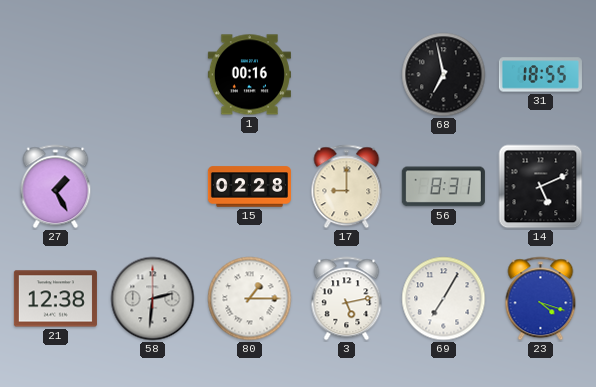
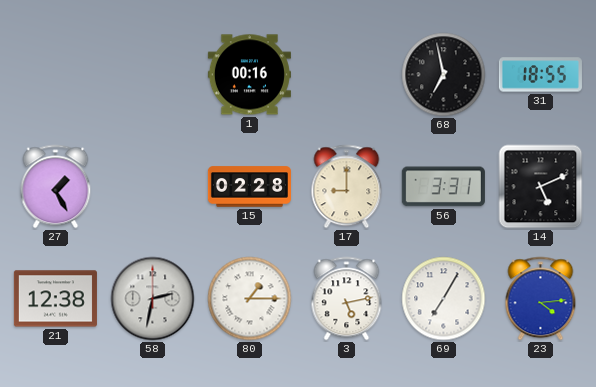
56: 8:31 -> 3:31 (443, 187)
58: 2:31 -> 2:32 (153, 299)
23: 4:18 -> 4:14 (541, 299)
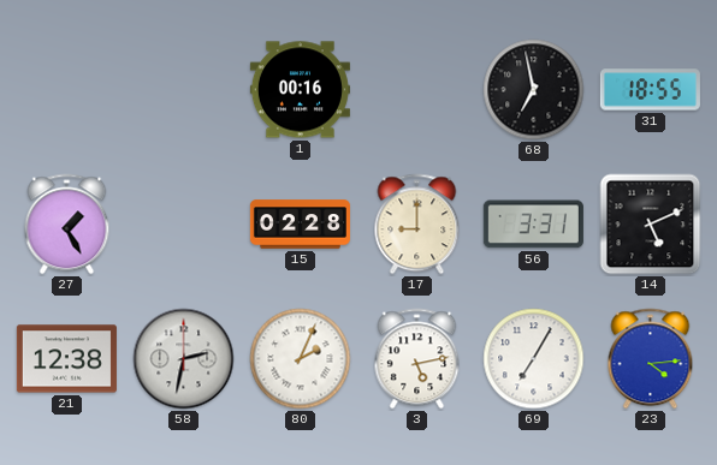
80: 1:15 -> 2:04 (301, 359)
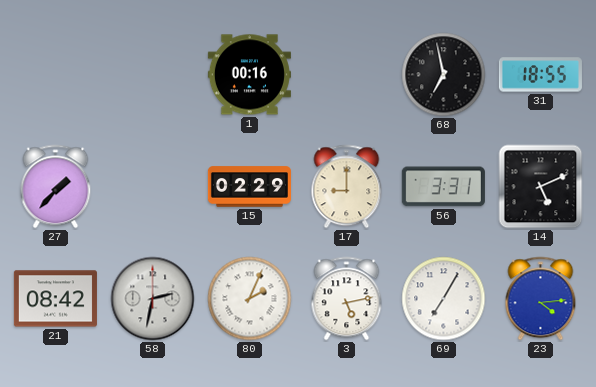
27: 1:25 -> 1:37 (56, 187)
15: 02:28 -> 02:29 (249, 187)
21: 12:38 -> 08:42 (55, 299)
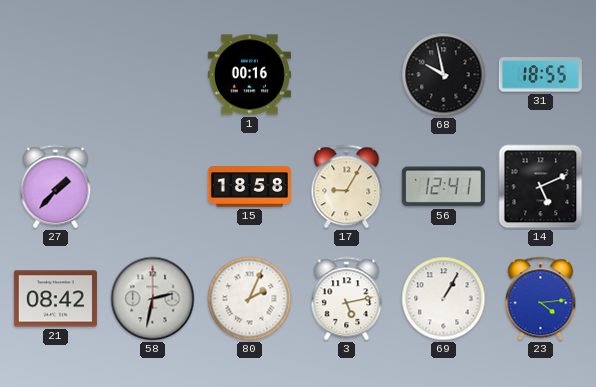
68: 6:58 -> 9:58 (444, 75)
15: 02:29 -> 18:58 (249, 187)
17: 9:00 -> 9:05 (347, 187)
56: 3:31 -> 12:41 (443, 187)
69: 7:05 -> 1:05 (444, 299)
